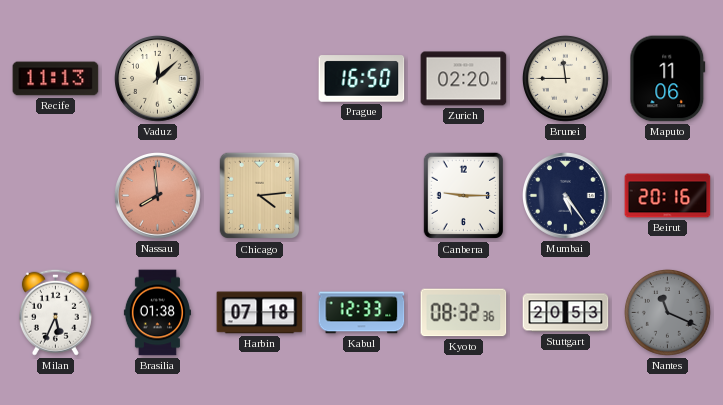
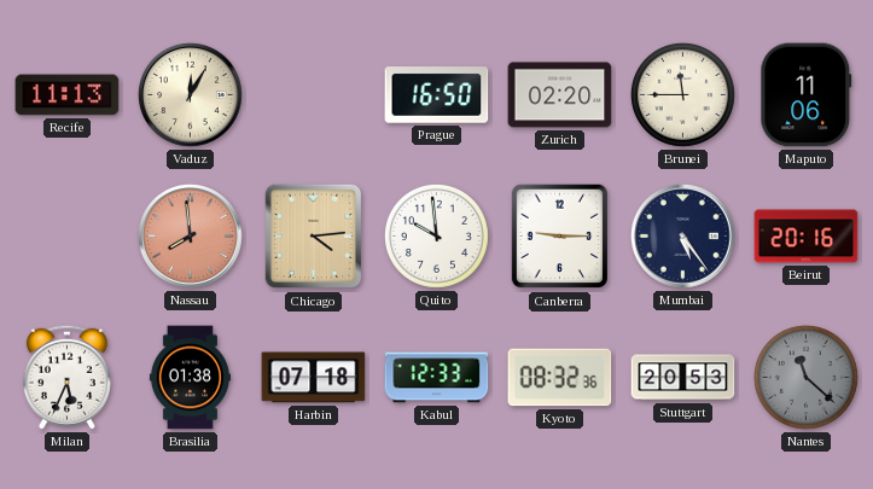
Vaduz: 12:08 -> 12:05 (191, 95)
Quito: none -> 9:59 (436, 235)
Nantes: 11:19 -> 11:22 (805, 377)
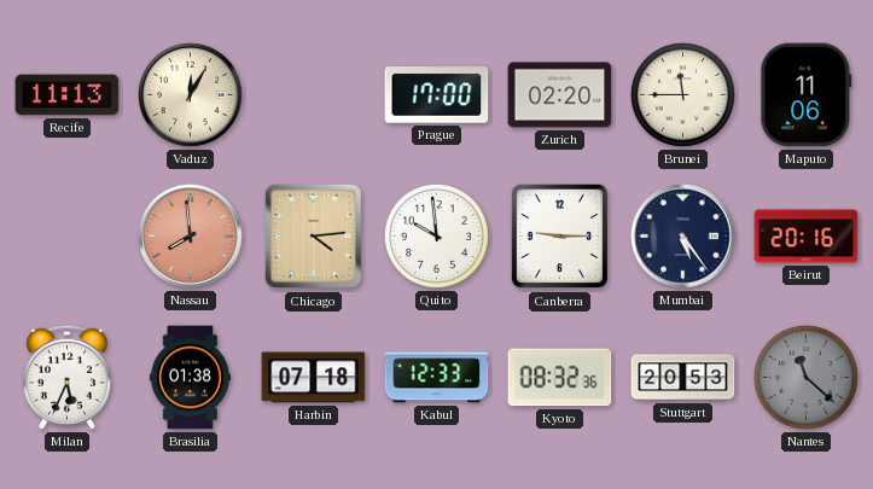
Prague: 16:50 -> 17:00 (437, 95)
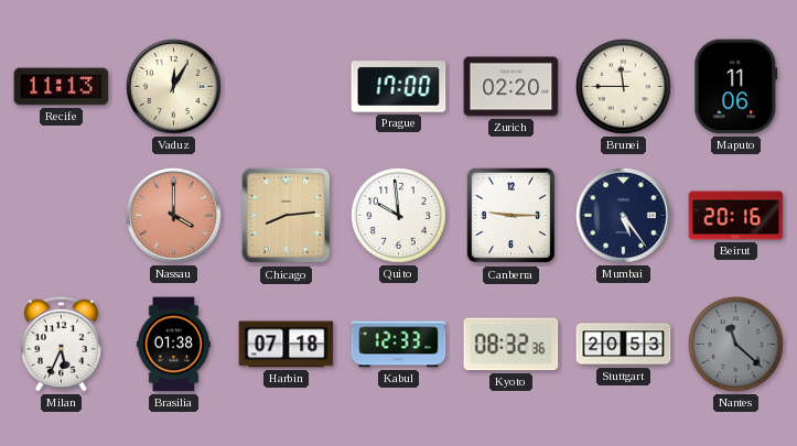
Nassau: 7:59 -> 4:00 (174, 216)
Chicago: 4:14 -> 8:14 (287, 216)
